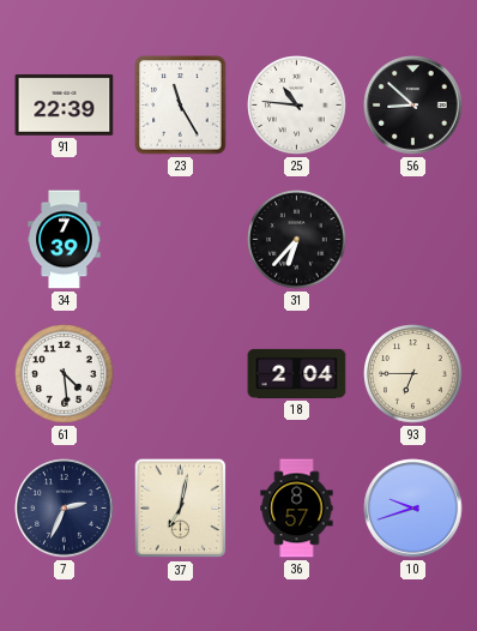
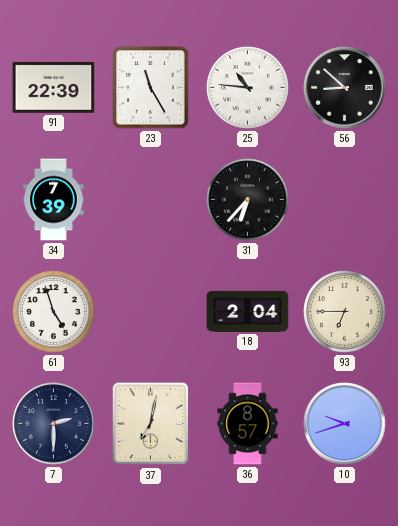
61: 4:29 -> 4:57 (54, 312)
7: 2:34 -> 2:30 (54, 424)
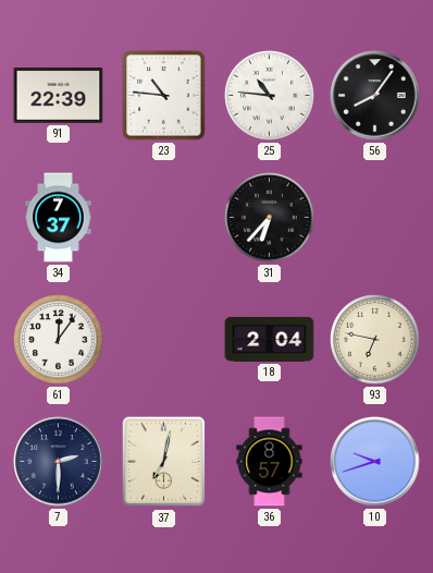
23: 11:25 -> 10:46 (164, 96)
56: 8:52 -> 8:06 (375, 96)
34: 7:39 -> 7:37 (59, 218)
61: 4:57 -> 12:06 (59, 340)
93: 6:45 -> 6:47 (375, 340)
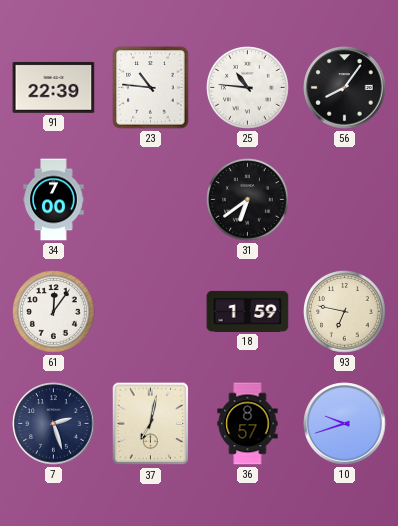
34: 7:37 -> 7:00 (54, 200)
31: 6:37 -> 6:39 (248, 200)
18: 2:04 -> 1:59 (248, 311)
7: 2:30 -> 2:27 (54, 424)
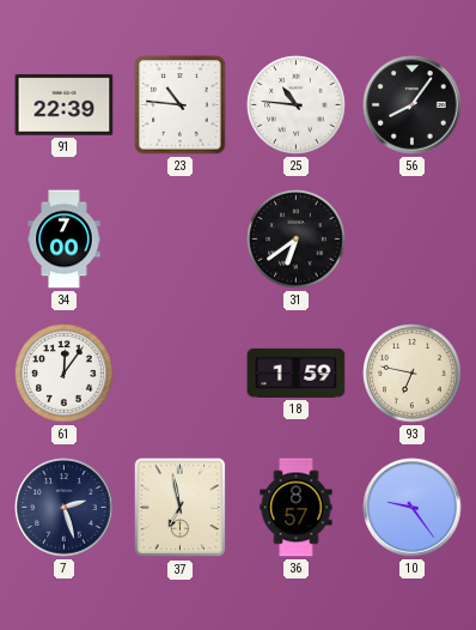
37: 7:02 -> 6:58 (181, 508)
10: 9:42 -> 9:24 (413, 508)
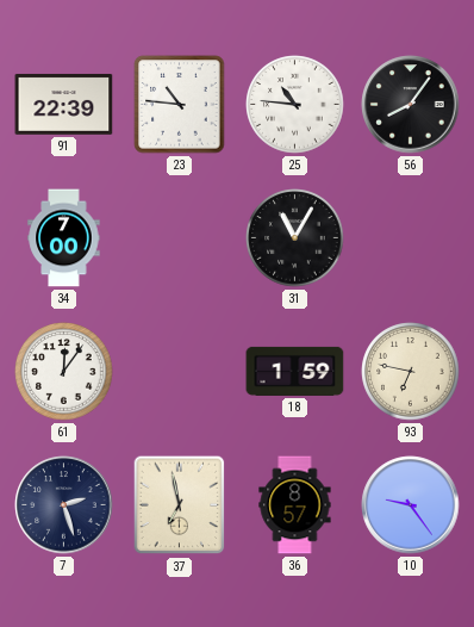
31: 6:39 -> 11:05 (295, 238)
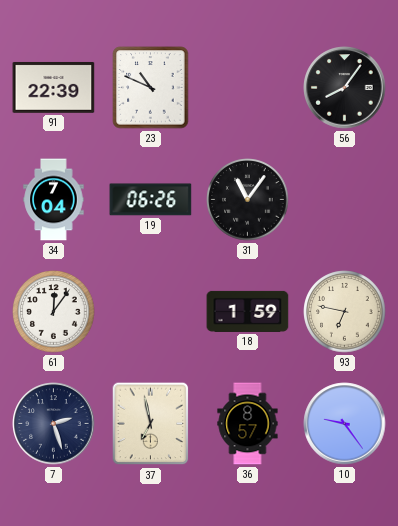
23: 10:46 -> 10:49 (151, 88)
25: 10:46 -> none (295, 105)
34: 7:00 -> 7:04 (54, 200)
19: none -> 06:26 (151, 200)
31: 11:05 -> 11:06 (248, 200)
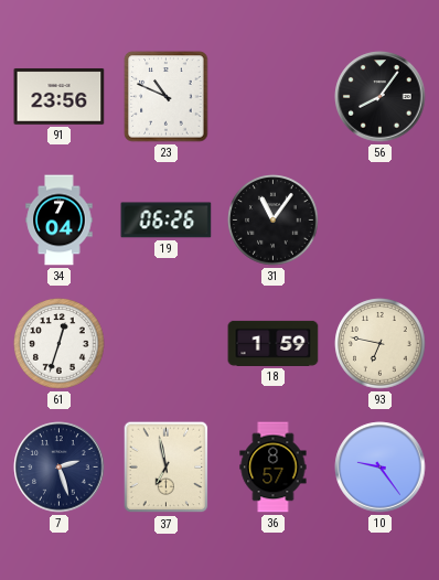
91: 22:39 -> 23:56 (60, 97)
61: 12:06 -> 12:33 (60, 344)
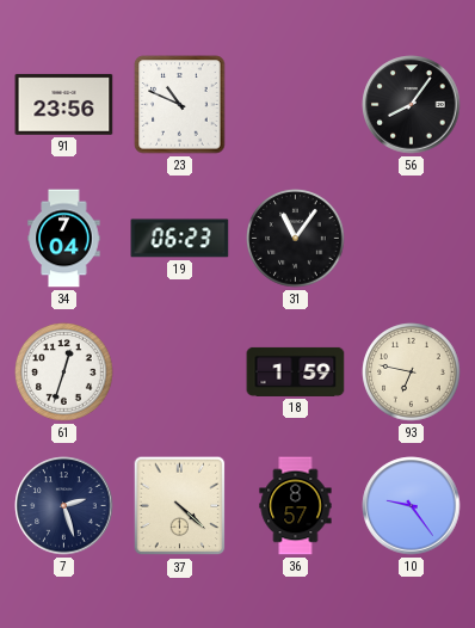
19: 06:26 -> 06:23 (180, 239)
37: 6:58 -> 4:22 (180, 506)
